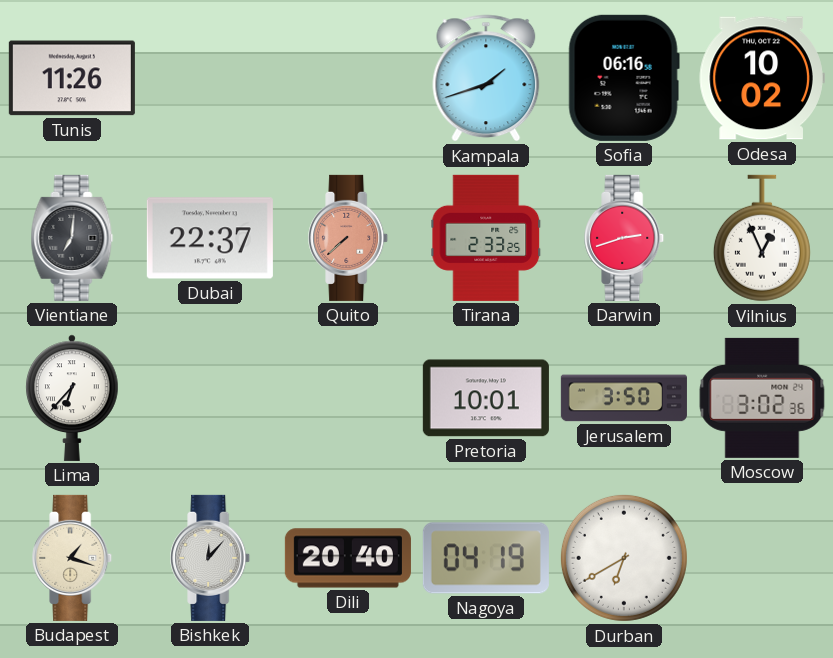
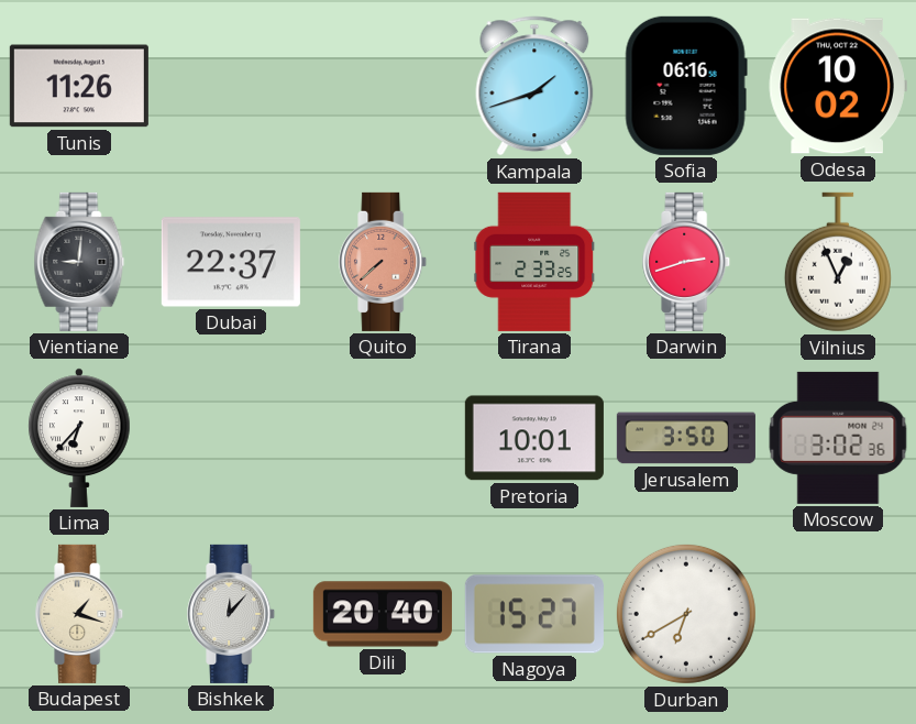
Vientiane: 7:01 -> 9:01 (79, 262)
Nagoya: 04:19 -> 15:27 (534, 614)
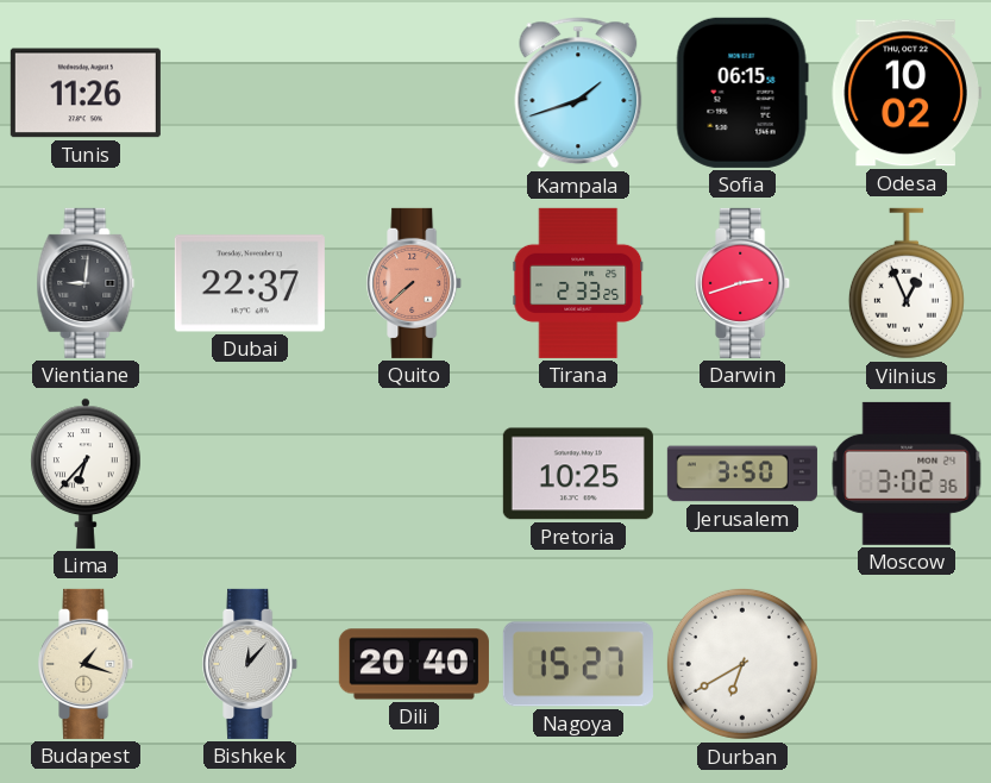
Sofia: 06:16 -> 06:15 (742, 93)
Pretoria: 10:01 -> 10:25 (578, 474)
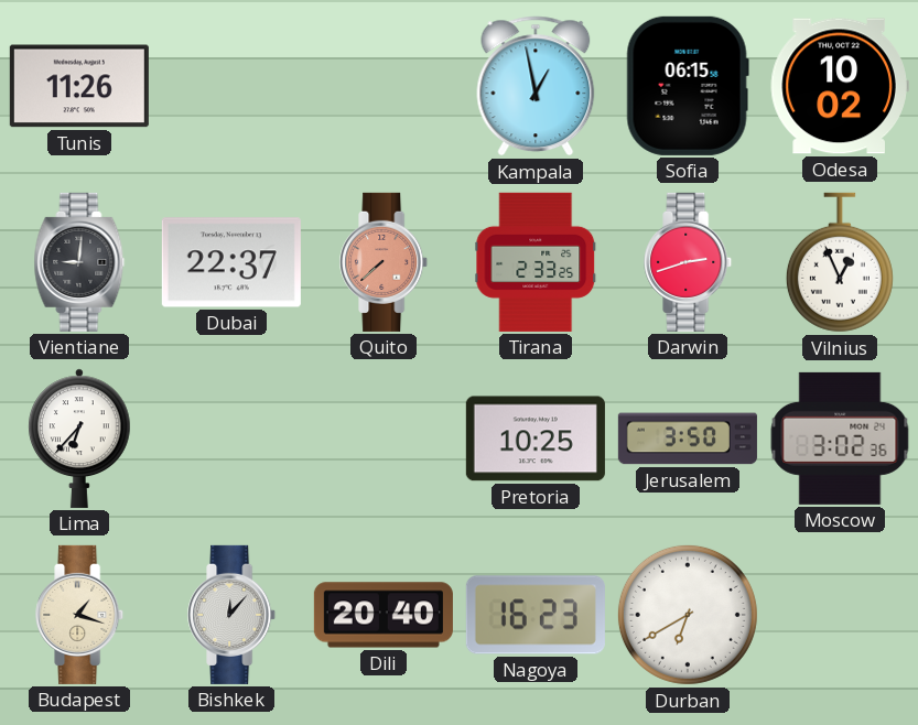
Kampala: 1:42 -> 12:58 (536, 86)
Nagoya: 15:27 -> 16:23 (536, 615)
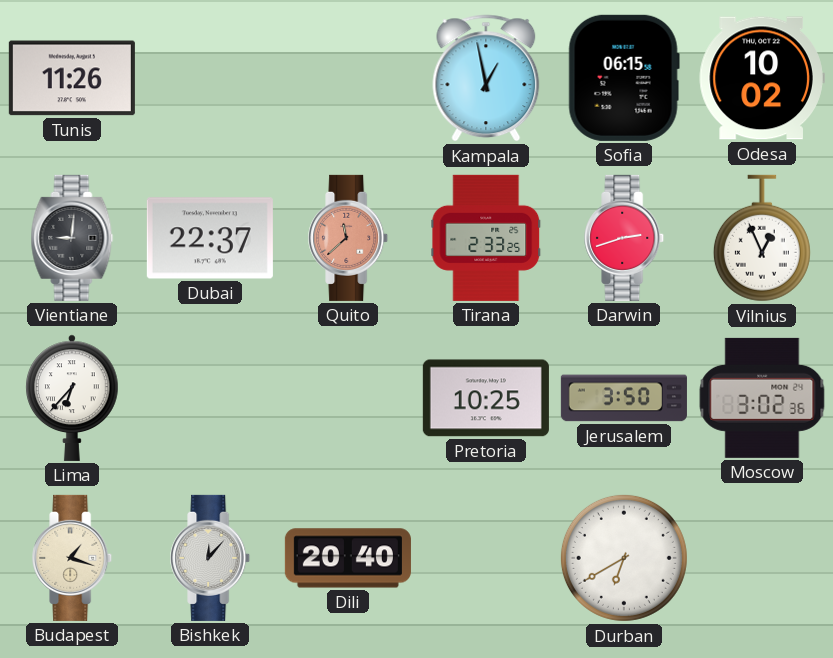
Quito: 7:38 -> 11:38 (349, 238)
Nagoya: 16:23 -> none (536, 615)
